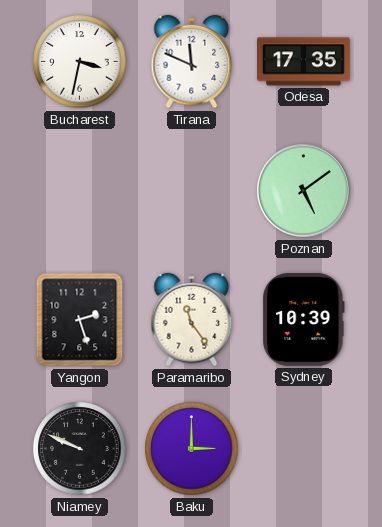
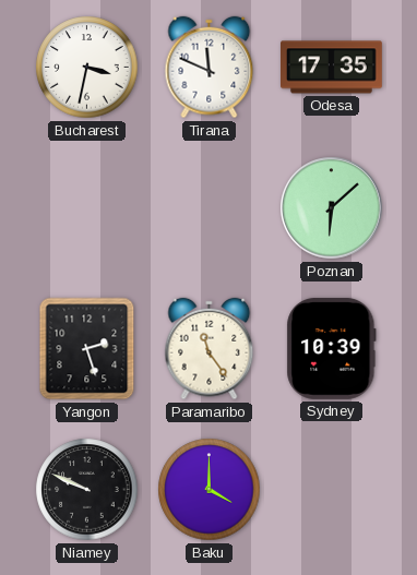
Poznan: 5:09 -> 6:08 (332, 208)
Baku: 3:00 -> 4:00 (210, 490)
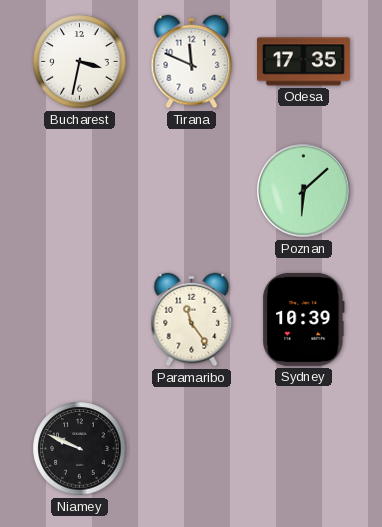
Yangon: 2:27 -> none (87, 349)
Baku: 4:00 -> none (210, 490)
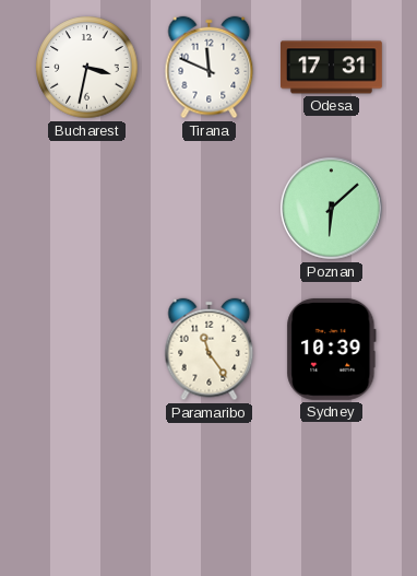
Odesa: 17:35 -> 17:31 (332, 68)
Niamey: 9:49 -> none (80, 449)
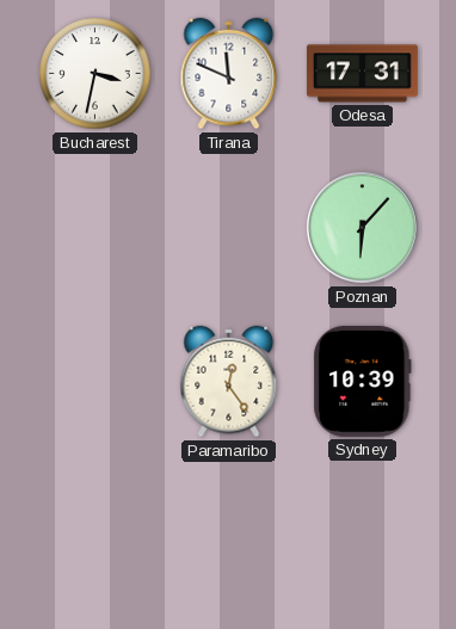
Poznan: 6:08 -> 6:07 (363, 228)
Paramaribo: 11:24 -> 12:24 (229, 382)
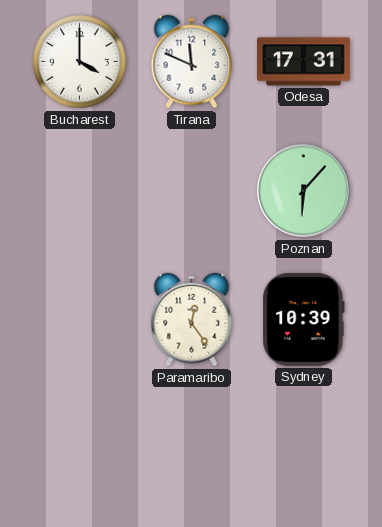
Bucharest: 3:32 -> 4:00 (80, 62)
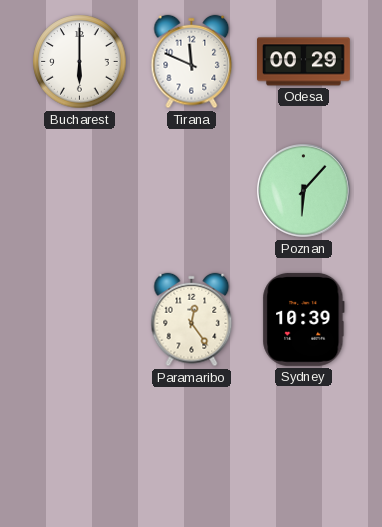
Bucharest: 4:00 -> 6:00 (80, 62)
Odesa: 17:31 -> 00:29 (304, 62)
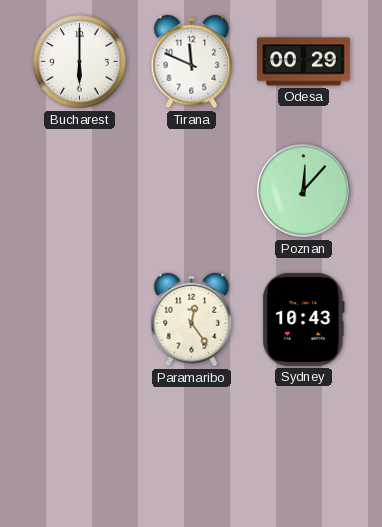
Poznan: 6:07 -> 12:07 (304, 191)
Sydney: 10:39 -> 10:43 (304, 319)
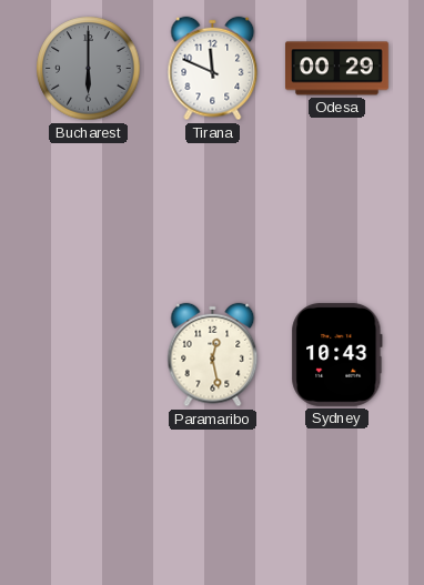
Bucharest dial: white -> grey (89, 69)
Poznan: 12:07 -> none (304, 191)
Paramaribo: 12:24 -> 12:28 (213, 355)
